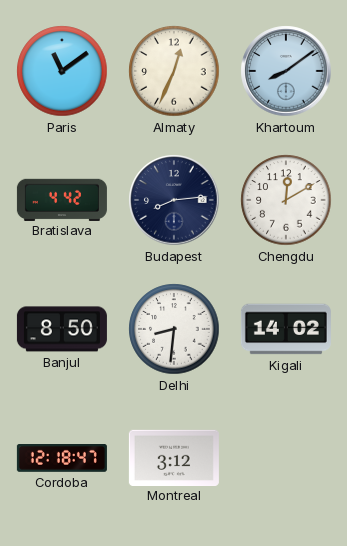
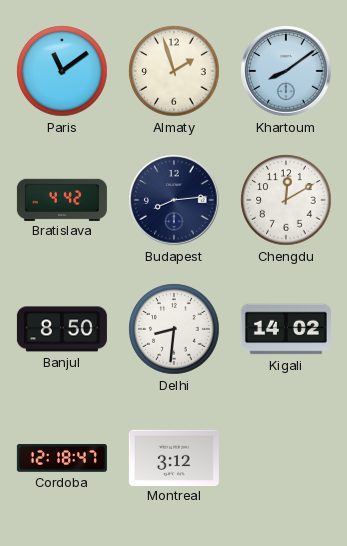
Almaty: 12:34 -> 1:57 (174, 71)
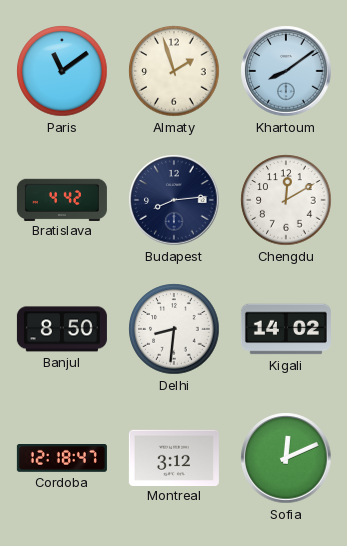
Sofia: none -> 12:11 (286, 458)
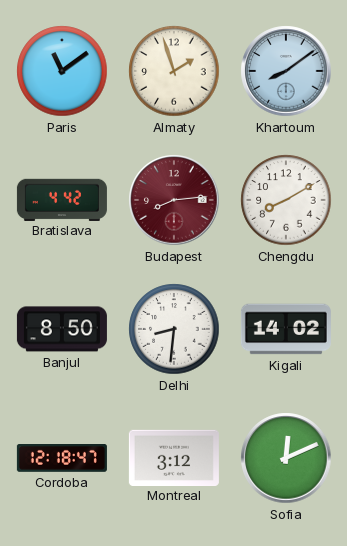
Budapest dial: navy -> burgundy (174, 200)
Chengdu: 12:10 -> 8:10 (286, 200)
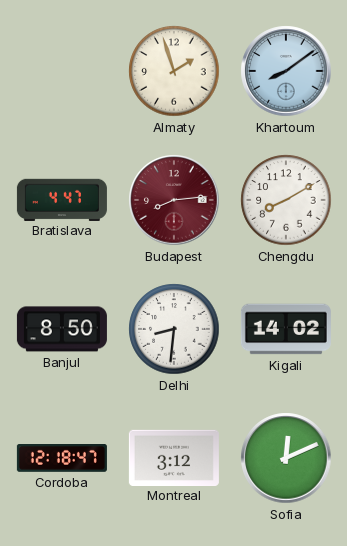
Paris: 11:09 -> none (62, 71)
Bratislava: 4:42 -> 4:47 (62, 199)
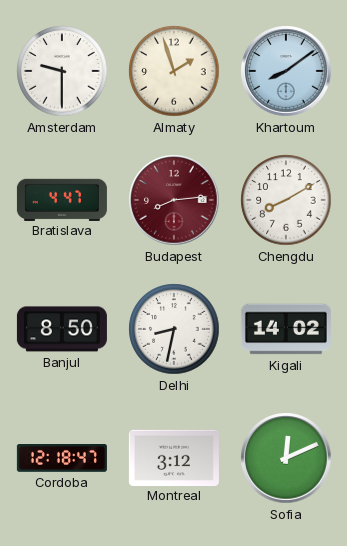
Amsterdam: none -> 9:30 (62, 71)
Delhi: 8:31 -> 8:32 (174, 329)
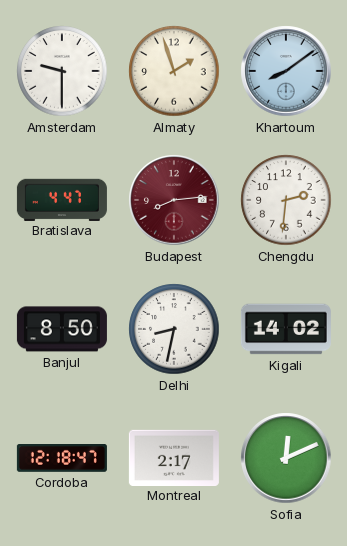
Chengdu: 8:10 -> 2:31 (286, 200)
Montreal: 3:12 -> 2:17 (174, 457)
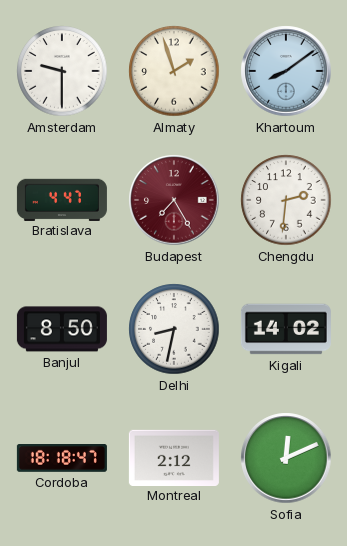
Budapest: 8:14 -> 7:25 (174, 200)
Cordoba: 12:18 -> 18:18 (62, 459)
Montreal: 2:17 -> 2:12 (174, 457)
